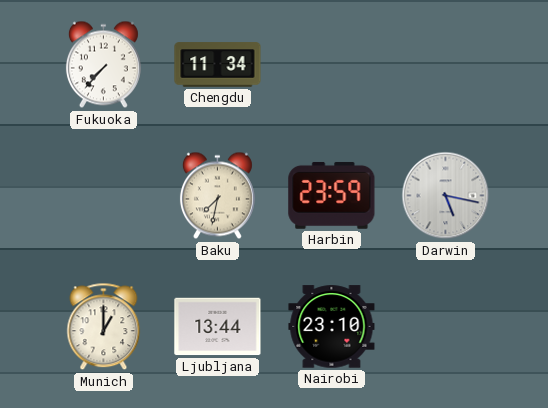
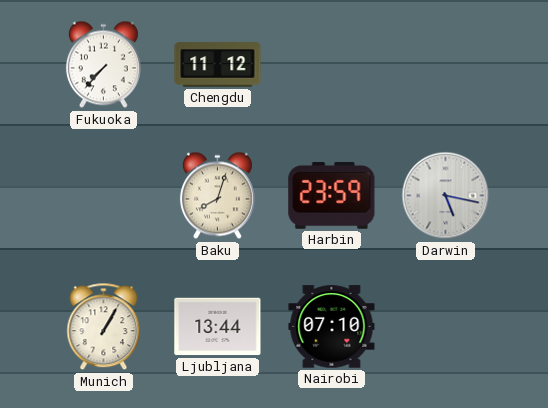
Chengdu: 11:34 -> 11:12 (218, 65)
Baku: 7:32 -> 8:03 (217, 196)
Munich: 1:00 -> 1:05 (104, 327)
Nairobi: 23:10 -> 07:10 (332, 327)
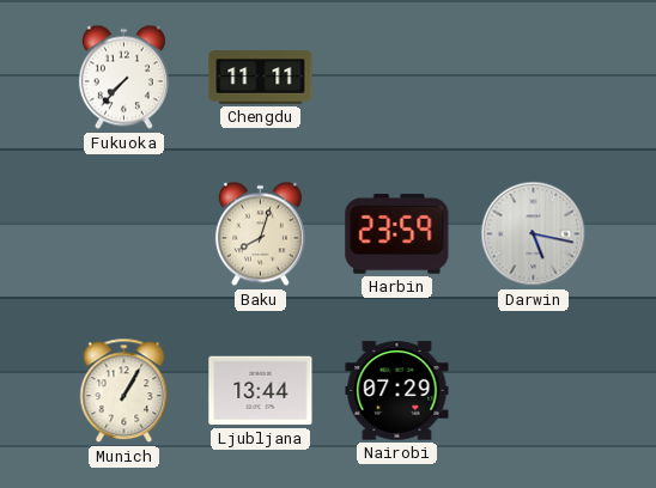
Chengdu: 11:12 -> 11:11 (261, 78)
Nairobi: 07:10 -> 07:29 (397, 391)
